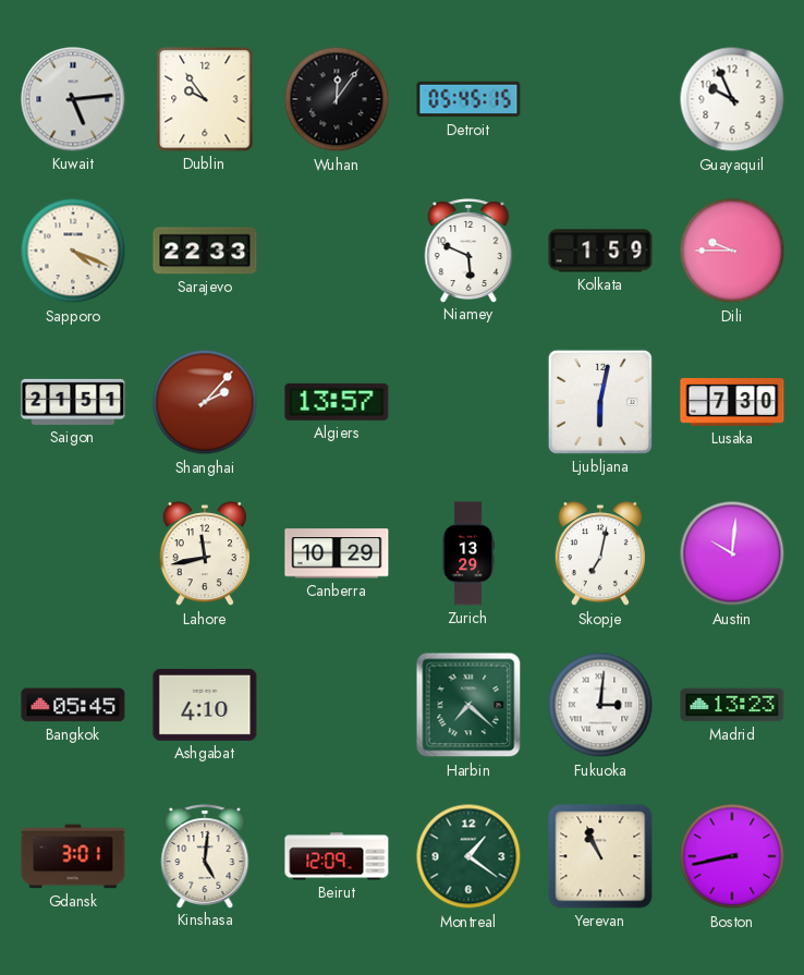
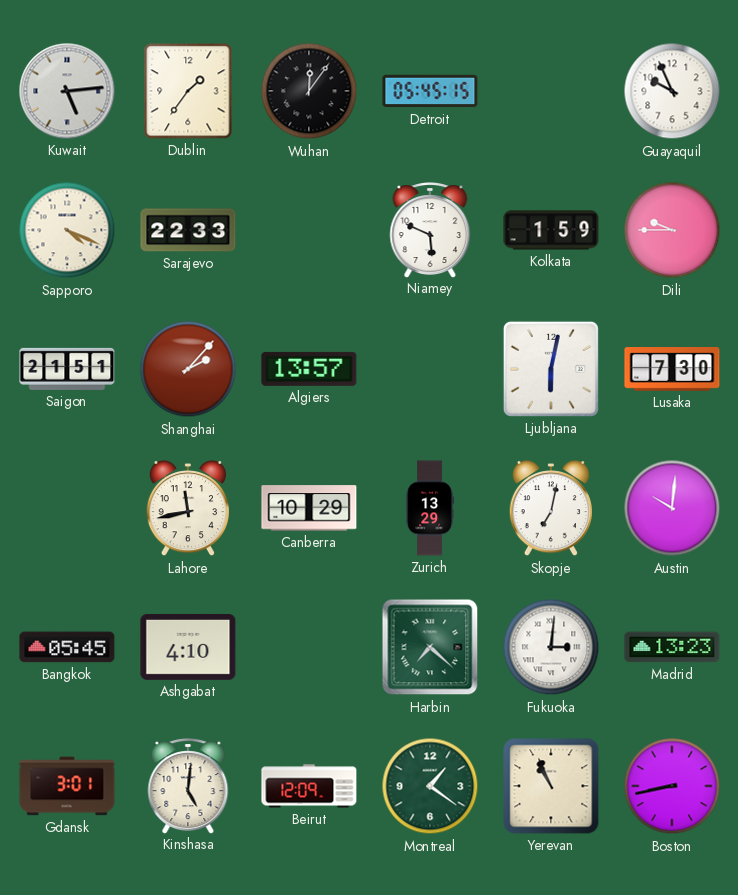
Dublin: 9:54 -> 1:36 (188, 91)
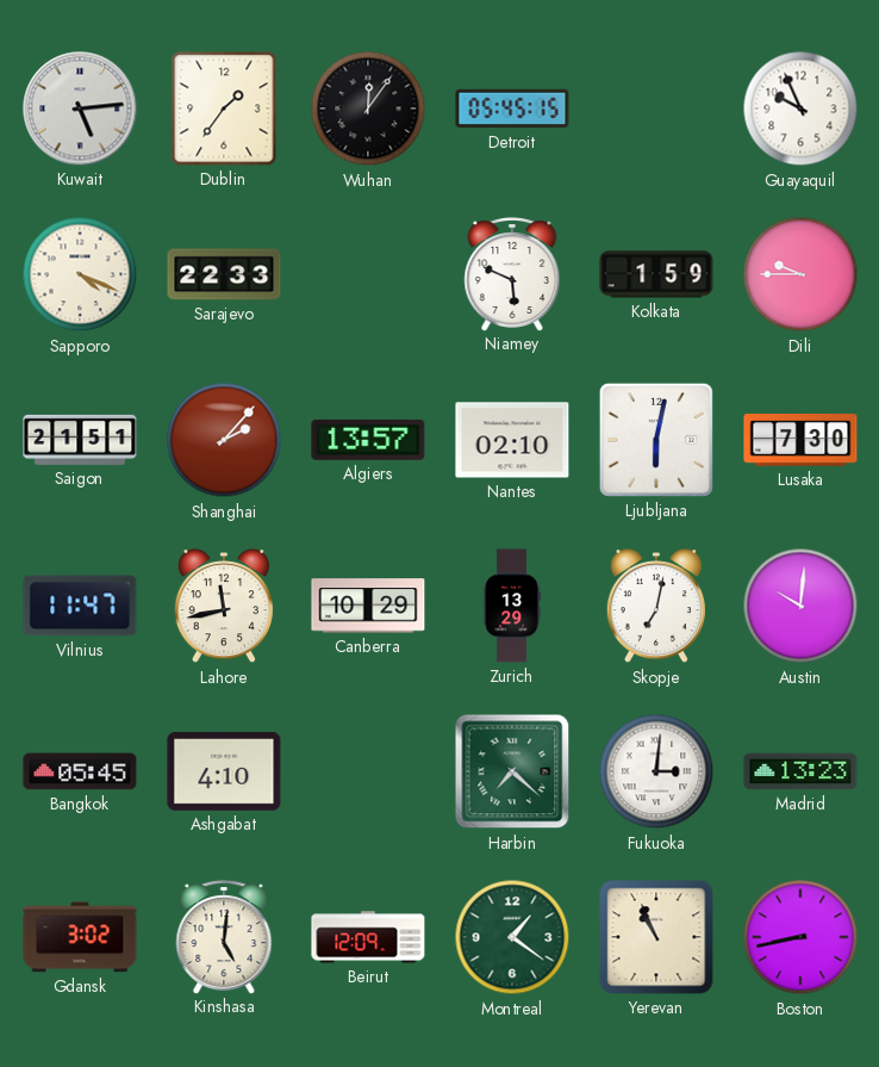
Nantes: none -> 02:10 (512, 440)
Vilnius: none -> 11:47 (80, 606)
Gdansk: 3:01 -> 3:02 (80, 937)
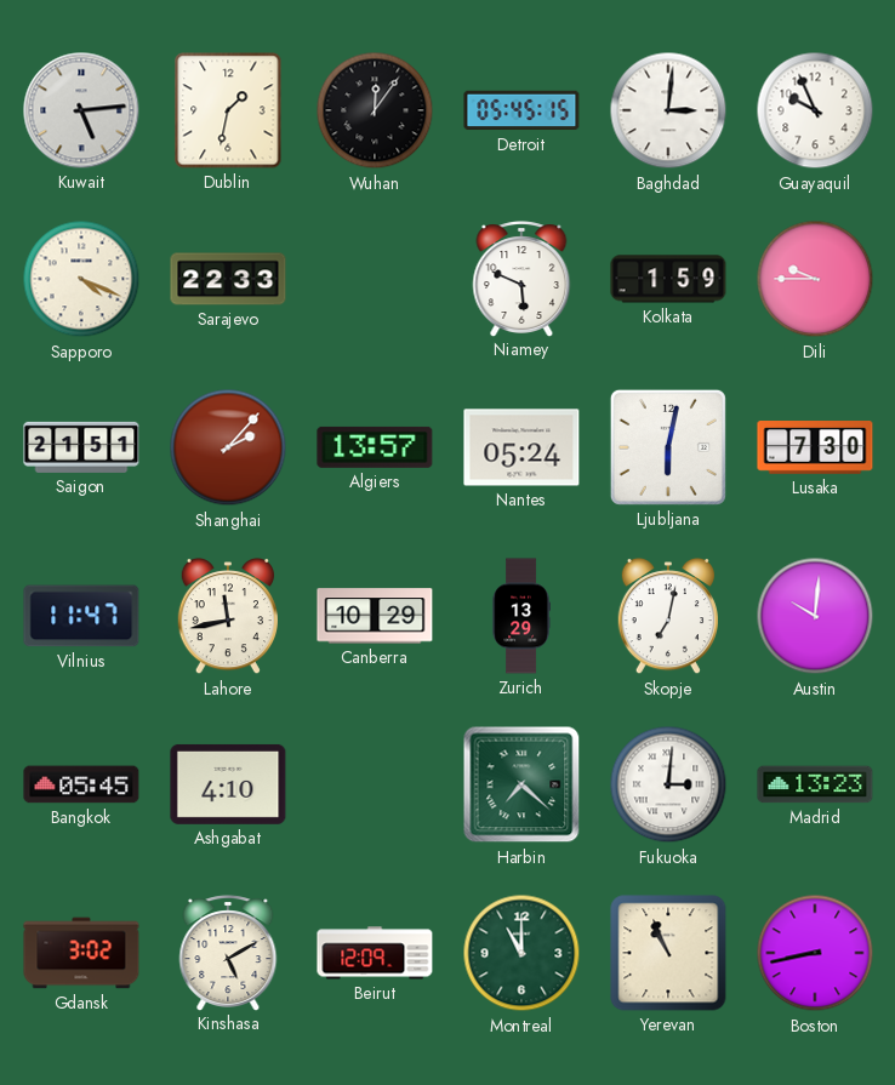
Dublin: 1:36 -> 1:32 (228, 110)
Baghdad: none -> 3:01 (668, 110)
Nantes: 02:10 -> 05:24 (521, 447)
Kinshasa: 5:01 -> 5:10 (228, 953)
Montreal: 1:21 -> 11:00 (521, 953)
